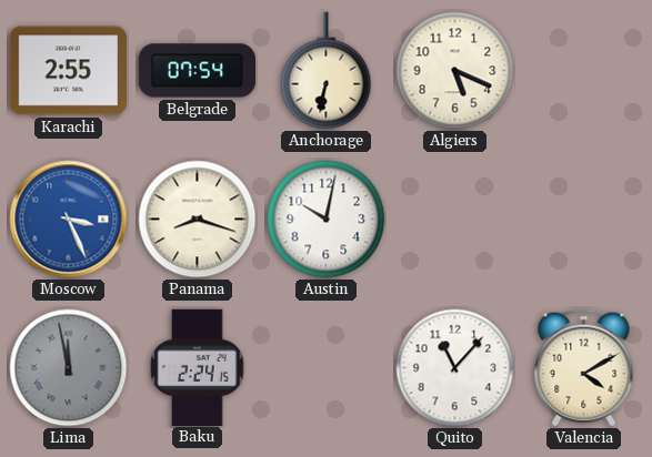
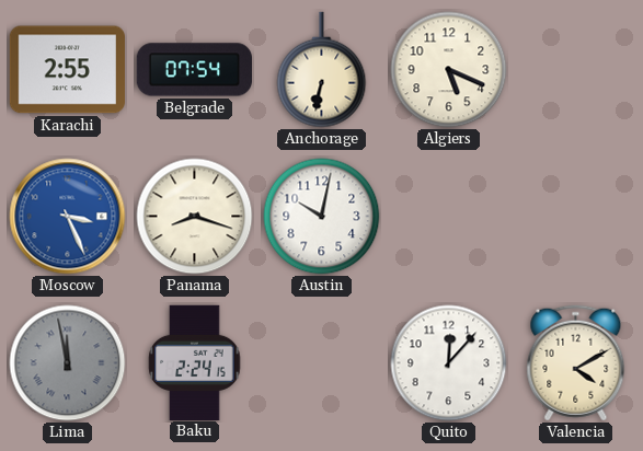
Quito: 11:07 -> 12:07 (449, 363)
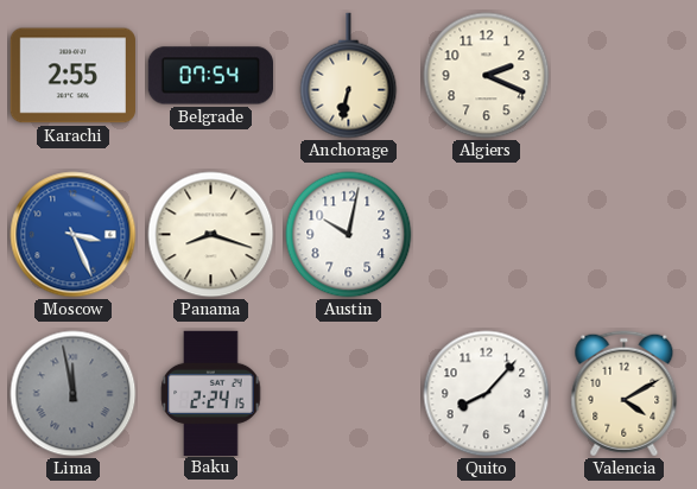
Algiers: 5:19 -> 2:19 (487, 76)
Quito: 12:07 -> 8:07 (487, 394)
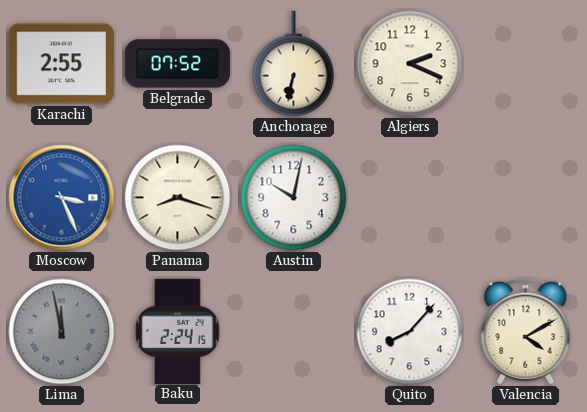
Belgrade: 07:54 -> 07:52 (177, 64)
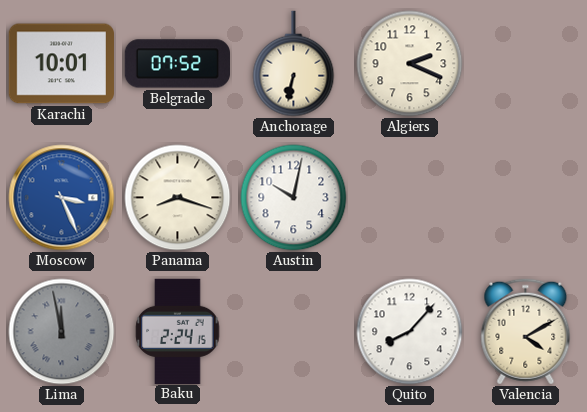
Karachi: 2:55 -> 10:01 (61, 64)
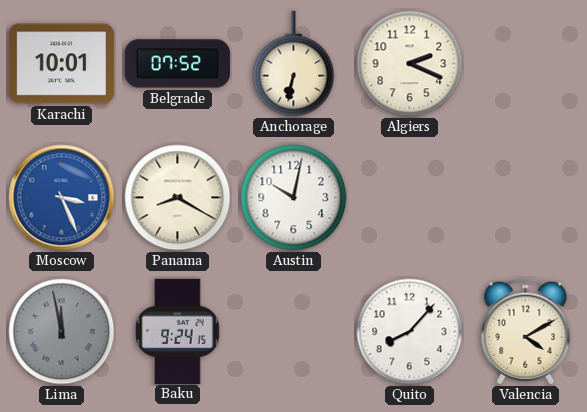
Panama: 8:18 -> 8:20 (178, 198)
Baku: 2:24 -> 9:24 (178, 331)
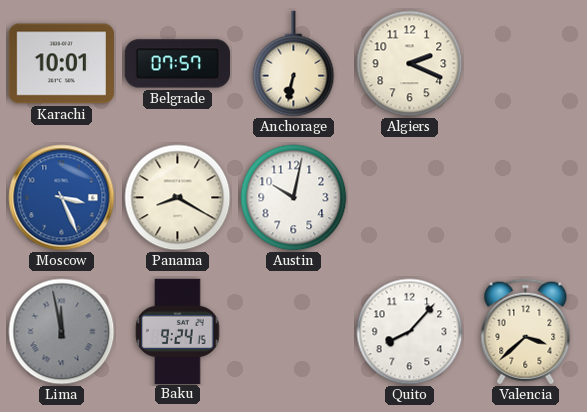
Belgrade: 07:52 -> 07:57 (177, 64)
Valencia: 4:10 -> 3:38 (526, 332)
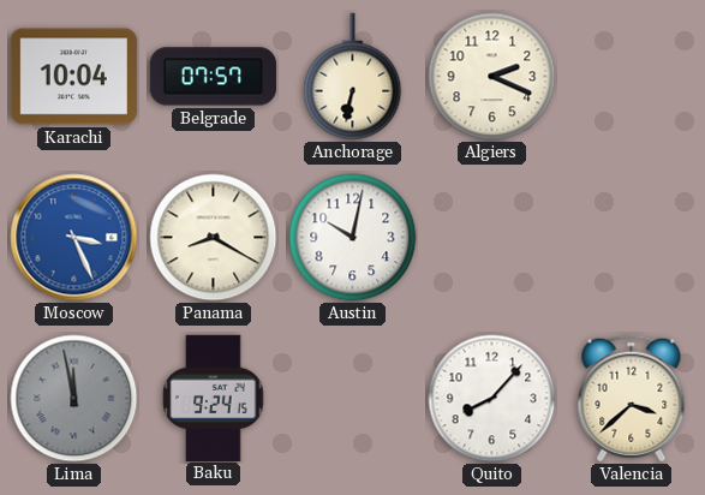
Karachi: 10:01 -> 10:04 (73, 77)
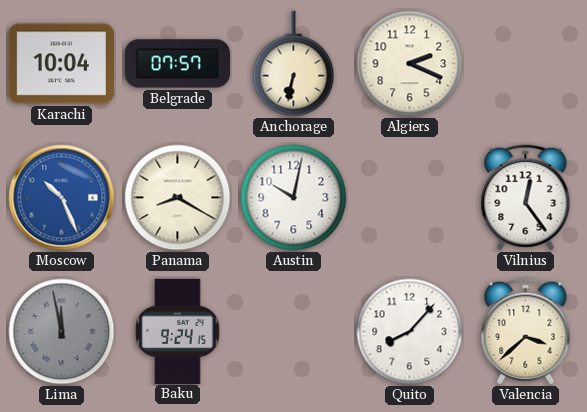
Moscow: 3:26 -> 10:26 (62, 198)
Vilnius: none -> 12:24 (526, 198)
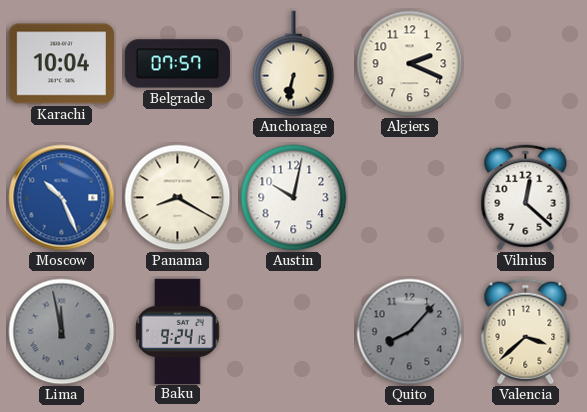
Vilnius: 12:24 -> 12:22 (526, 198)
Quito dial: white -> grey (410, 332)
